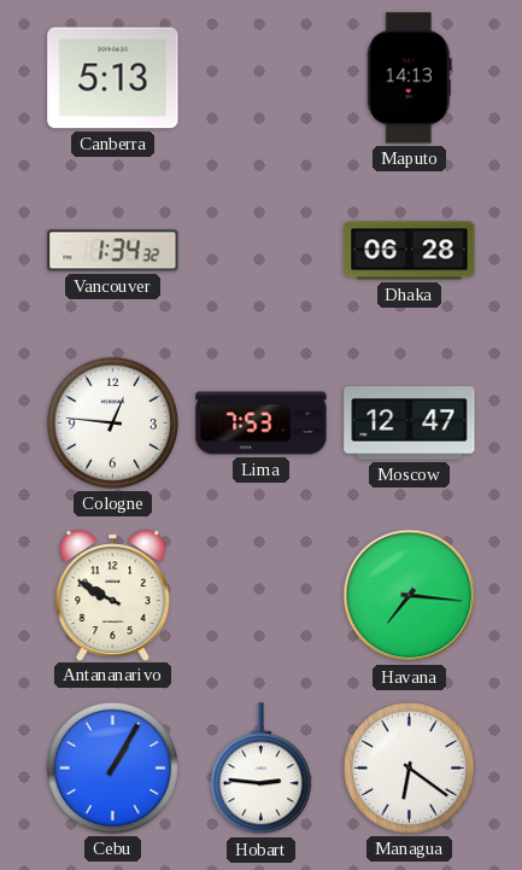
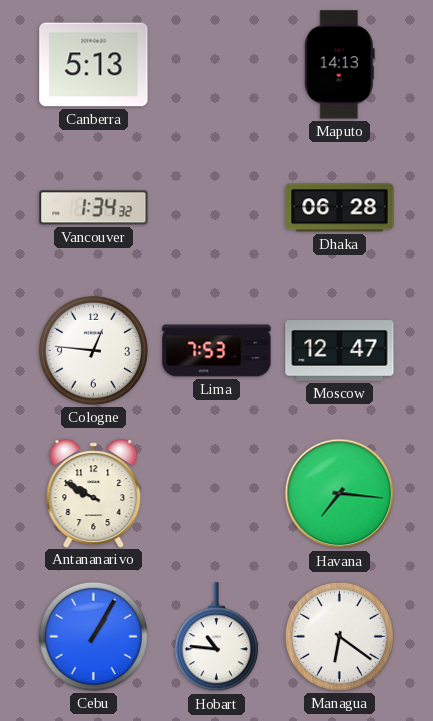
Hobart: 2:46 -> 10:46 (216, 637)
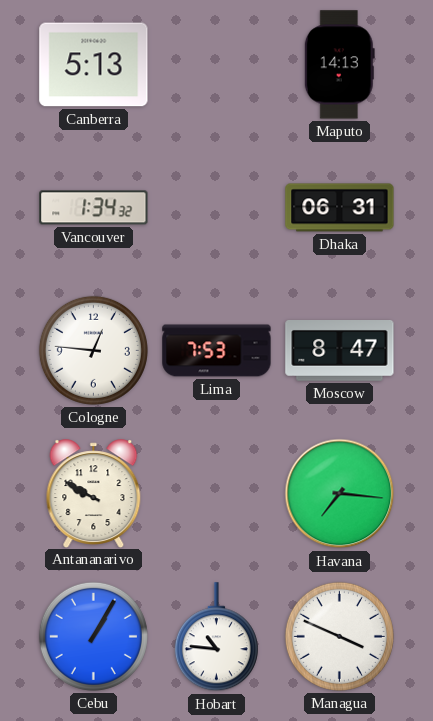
Dhaka: 06:28 -> 06:31 (340, 208)
Moscow: 12:47 -> 8:47 (340, 351)
Managua: 6:21 -> 3:49 (339, 636)
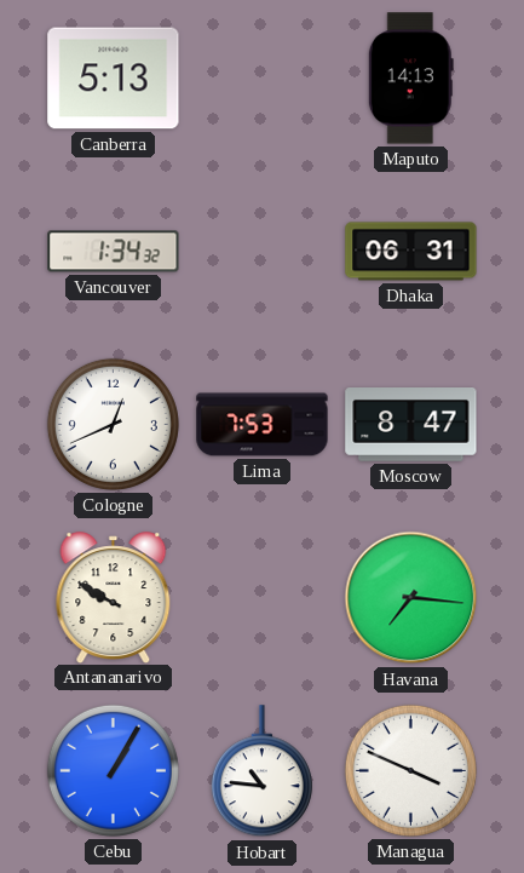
Cologne: 12:46 -> 12:41 (113, 424)
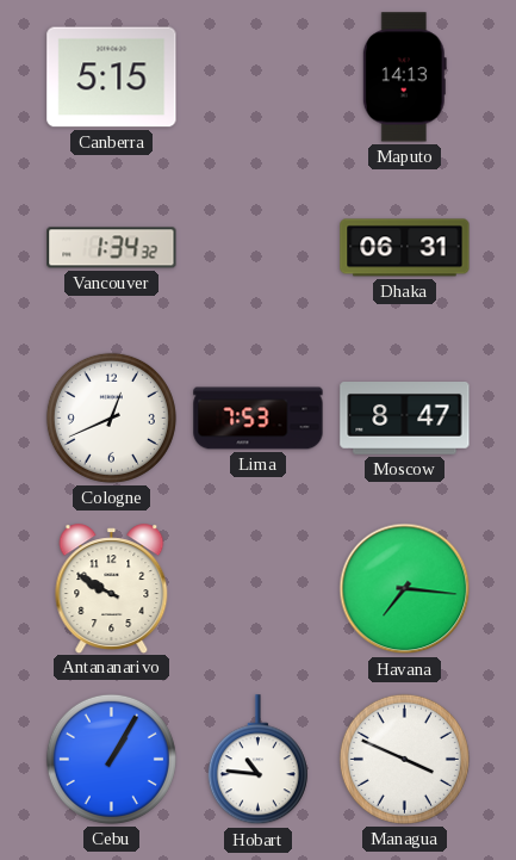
Canberra: 5:13 -> 5:15 (112, 78)
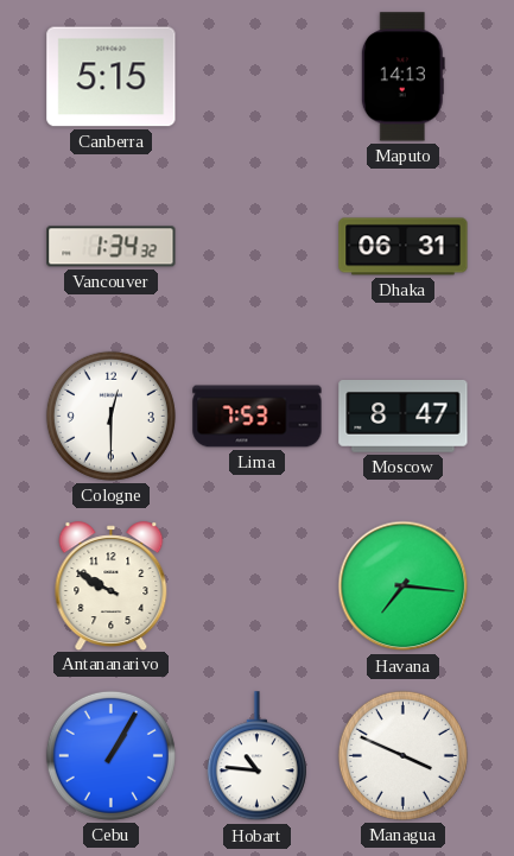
Cologne: 12:41 -> 12:30 (110, 416)
